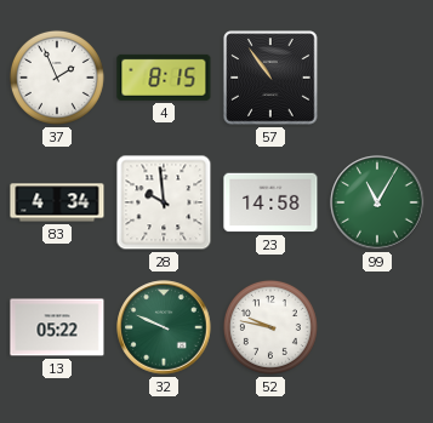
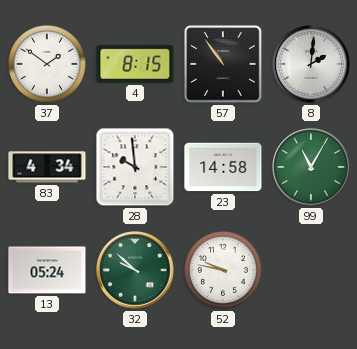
37: 1:56 -> 1:51 (47, 64)
8: none -> 2:01 (311, 64)
13: 05:22 -> 05:24 (47, 270)
32: 9:49 -> 9:52 (135, 270)
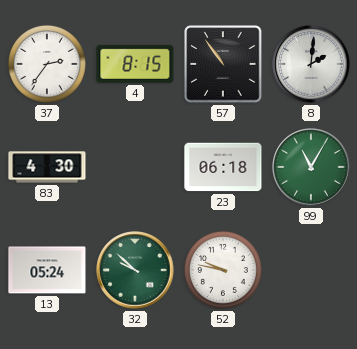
37: 1:51 -> 2:36 (47, 64)
83: 4:34 -> 4:30 (47, 167)
28: 9:59 -> none (135, 167)
23: 14:58 -> 06:18 (223, 167)
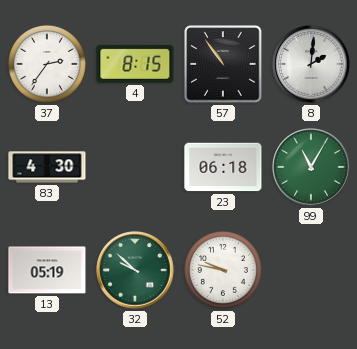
13: 05:24 -> 05:19 (47, 270)
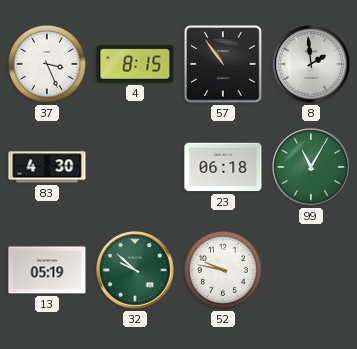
37: 2:36 -> 3:26 (47, 64)
8: 2:01 -> 1:59 (311, 64)
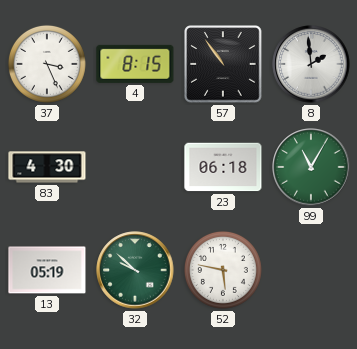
52: 9:47 -> 5:47 (223, 270)
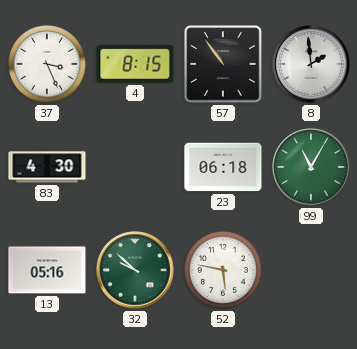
13: 05:19 -> 05:16 (47, 270)
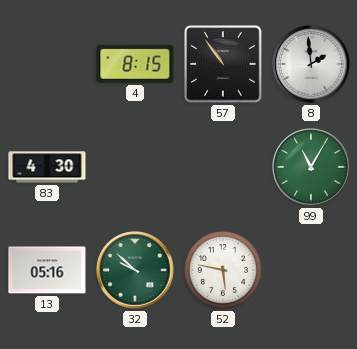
37: 3:26 -> none (47, 64)
23: 06:18 -> none (223, 167)
